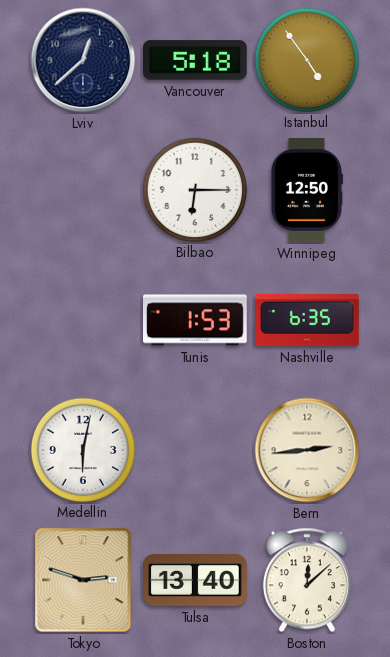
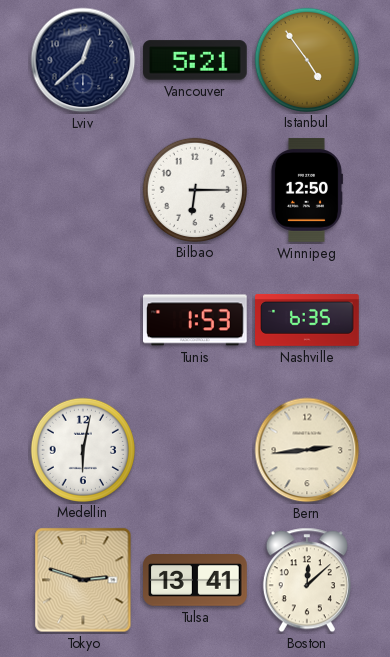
Vancouver: 5:18 -> 5:21 (195, 60)
Tulsa: 13:40 -> 13:41 (195, 580)
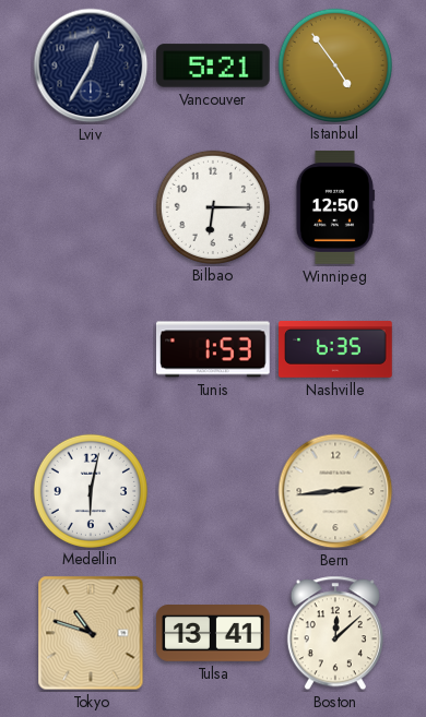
Lviv: 12:38 -> 12:35 (91, 65)
Tokyo: 2:48 -> 10:48 (91, 633)
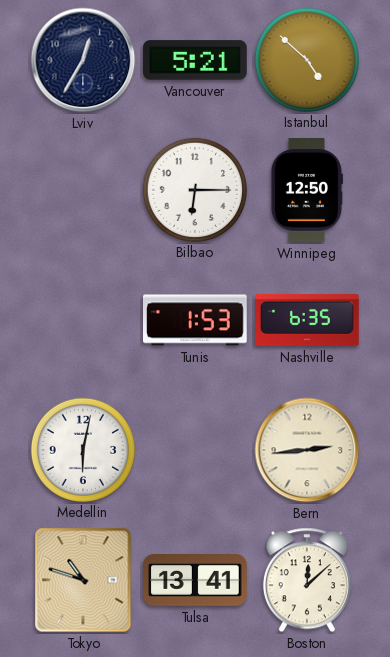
Istanbul: 4:54 -> 4:52 (306, 59)
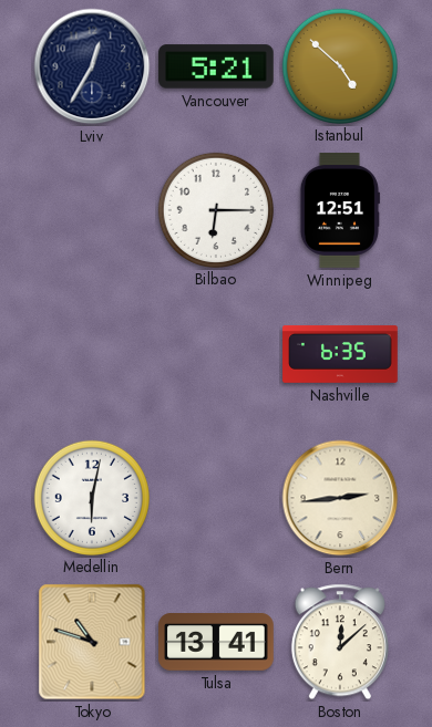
Winnipeg: 12:50 -> 12:51 (339, 210)
Tunis: 1:53 -> none (195, 320)
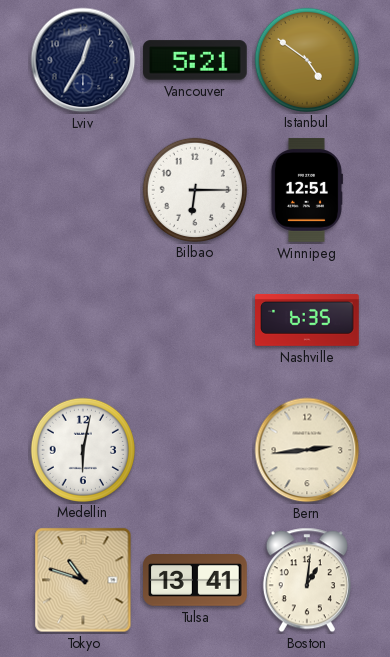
Istanbul: 4:52 -> 4:51 (306, 59)
Boston: 12:08 -> 1:01 (307, 580)
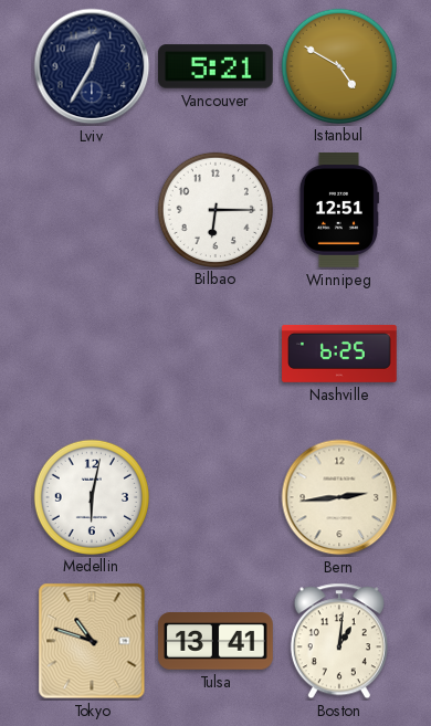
Istanbul: 4:51 -> 4:50 (338, 65)
Nashville: 6:35 -> 6:25 (339, 354)
